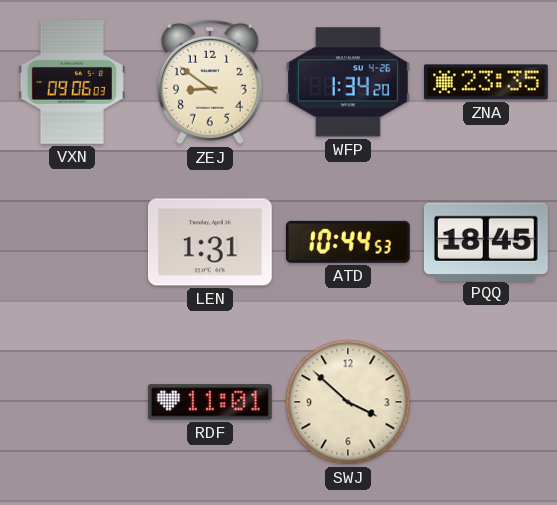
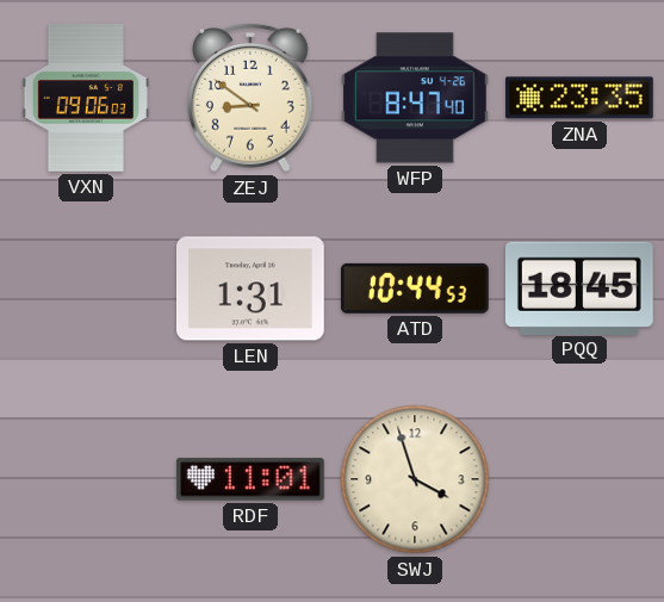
WFP: 1:34 -> 8:47 (416, 98)
SWJ: 3:52 -> 3:57 (415, 479)
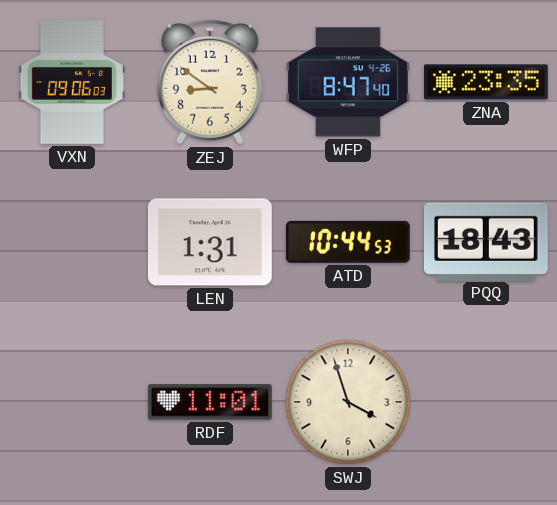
PQQ: 18:45 -> 18:43 (486, 241)
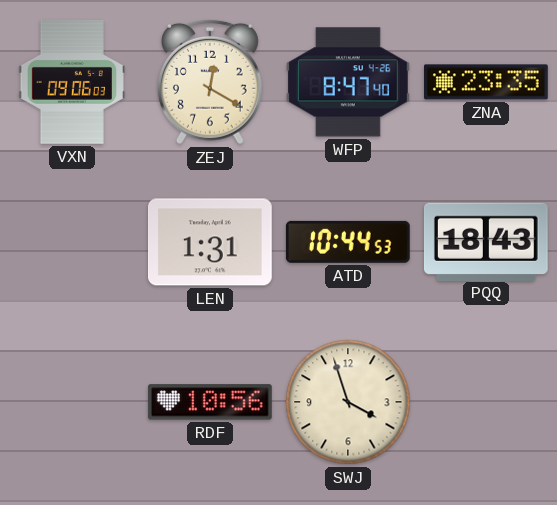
ZEJ: 8:51 -> 12:20 (210, 82)
RDF: 11:01 -> 10:56 (210, 402)
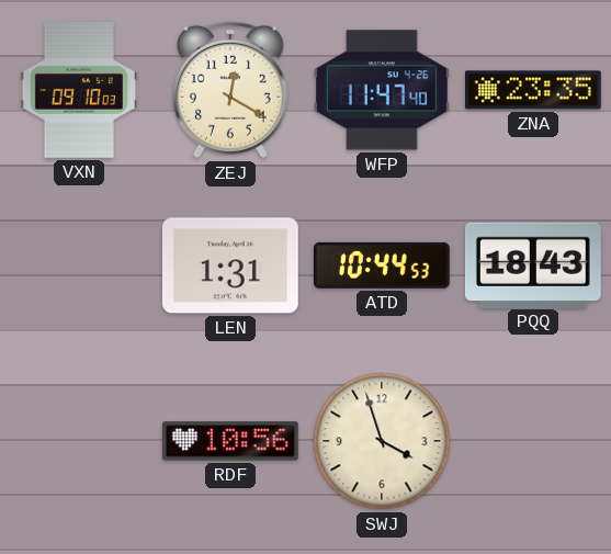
VXN: 09:06 -> 09:10 (79, 91)
WFP: 8:47 -> 11:47 (383, 90)
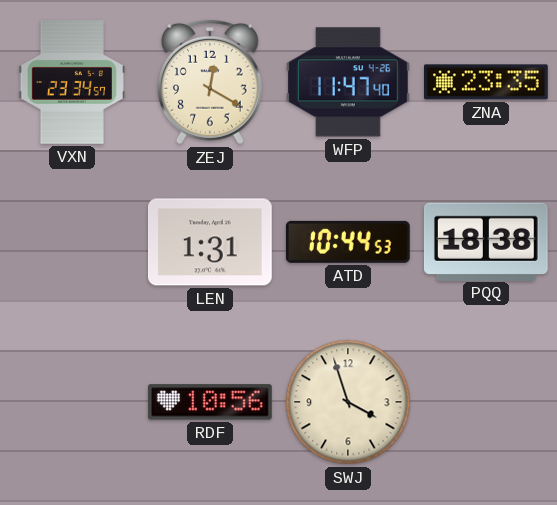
VXN: 09:10 -> 23:34 (72, 83)
PQQ: 18:43 -> 18:38 (486, 241)
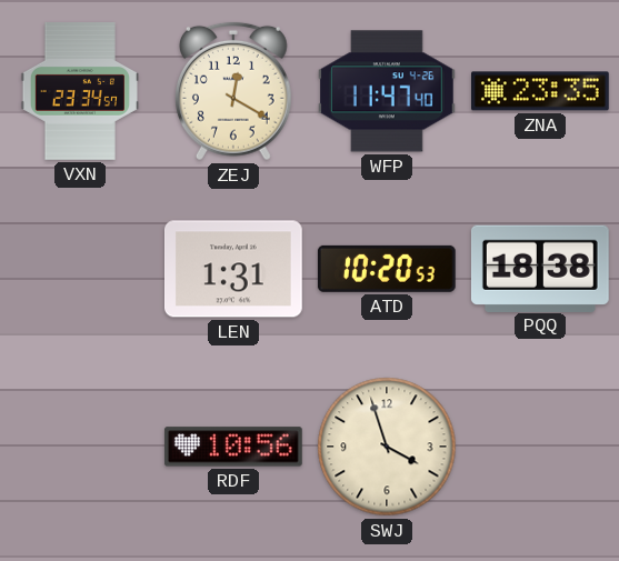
ATD: 10:44 -> 10:20 (387, 269)
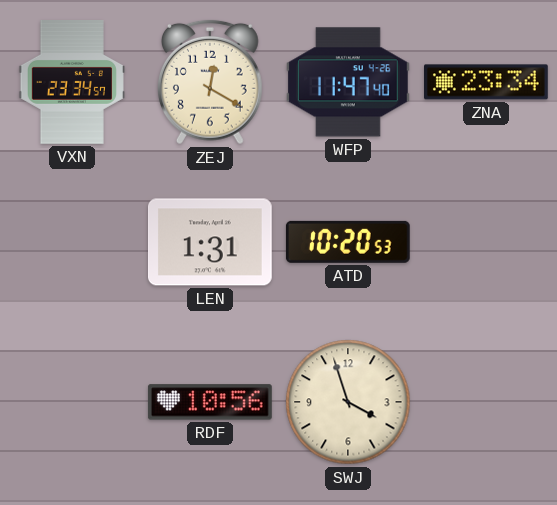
ZNA: 23:35 -> 23:34 (487, 82)
PQQ: 18:38 -> none (540, 268)
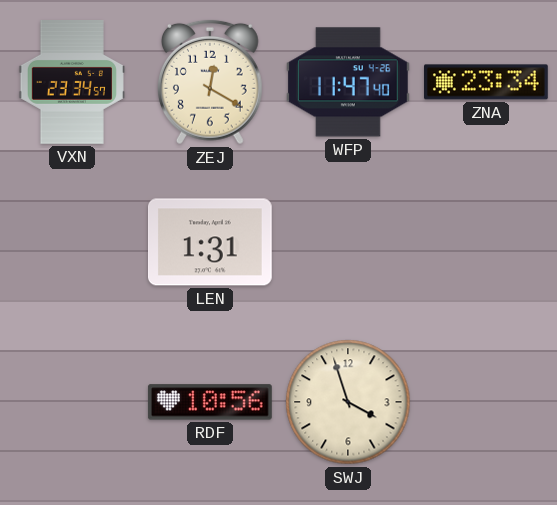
ATD: 10:20 -> none (348, 242)
